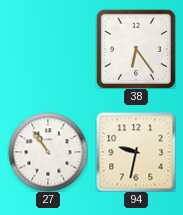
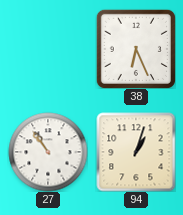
38: 6:24 -> 6:26 (136, 49)
94: 9:32 -> 1:03 (136, 152)
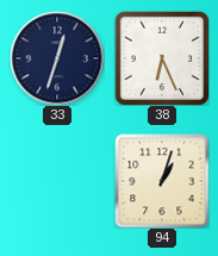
33: none -> 12:33 (57, 58)
27: 10:54 -> none (48, 152)
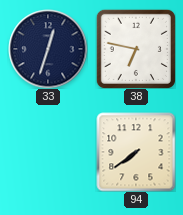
38: 6:26 -> 6:47 (136, 49)
94: 1:03 -> 7:39 (136, 152)
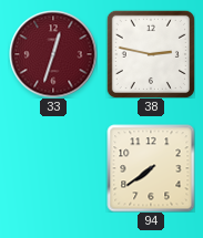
33 dial: navy -> burgundy (53, 54)
38: 6:47 -> 2:47 (151, 54)
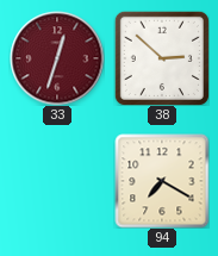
38: 2:47 -> 2:52 (162, 58)
94: 7:39 -> 7:20 (162, 181)
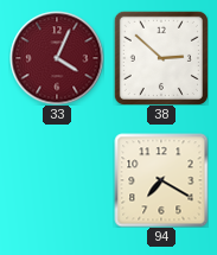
33: 12:33 -> 4:04 (57, 58)
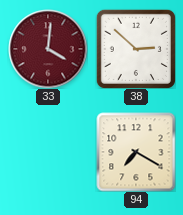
33: 4:04 -> 4:01 (48, 49)
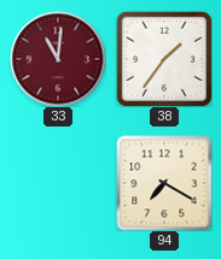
33: 4:01 -> 11:01 (58, 59)
38: 2:52 -> 1:36 (164, 59)
